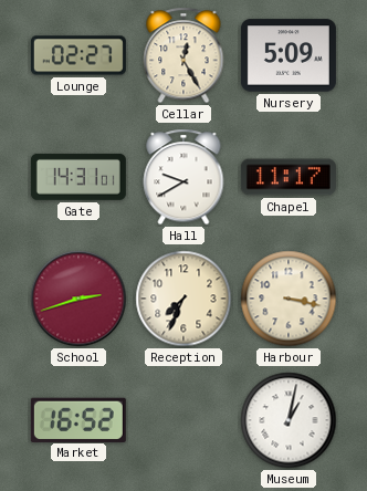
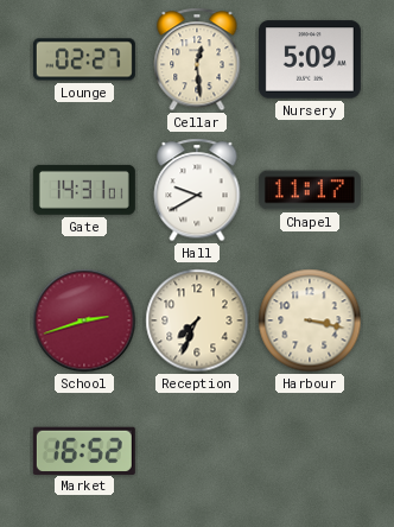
Cellar: 12:25 -> 12:29 (197, 59)
Museum: 1:02 -> none (289, 420)
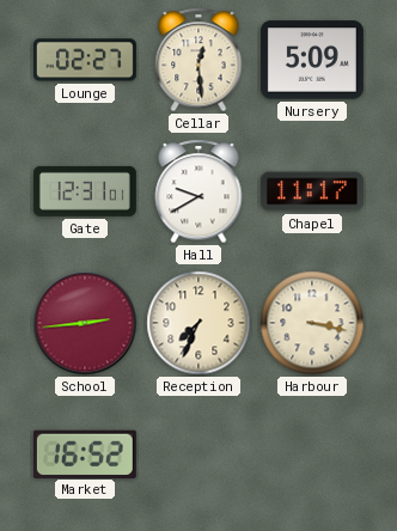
Gate: 14:31 -> 12:31 (85, 191)
School: 2:42 -> 2:44 (85, 323)
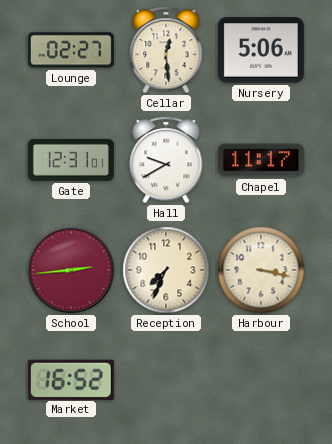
Nursery: 5:09 -> 5:06 (261, 50)
